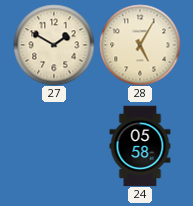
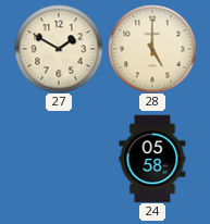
28: 5:05 -> 5:00 (152, 49)
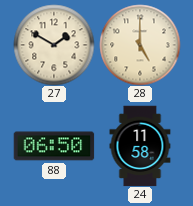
88: none -> 06:50 (54, 146)
24: 05:58 -> 11:58 (140, 146)
